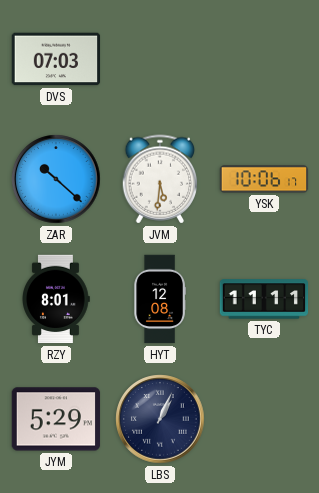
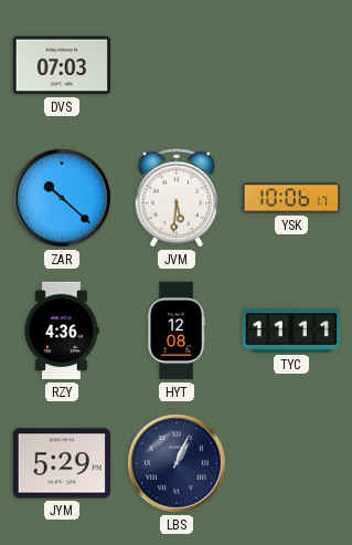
RZY: 8:01 -> 4:36 (62, 331)
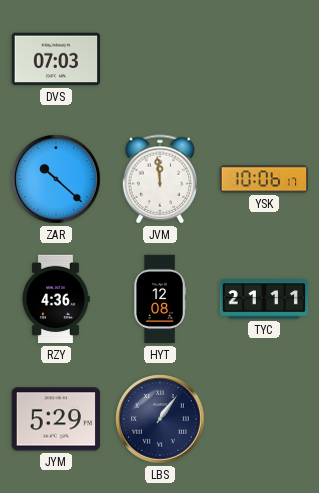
JVM: 5:31 -> 11:59 (160, 179)
TYC: 11:11 -> 21:11 (264, 299)
LBS: 1:04 -> 1:06 (160, 419)
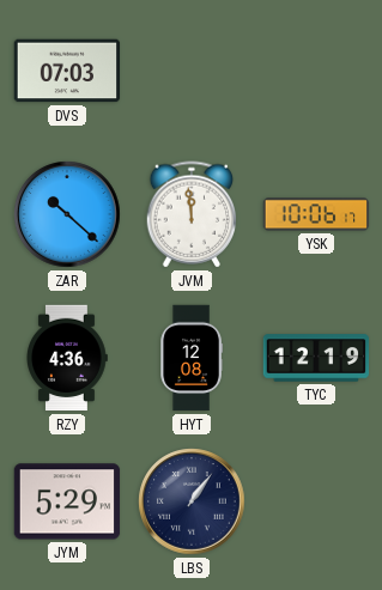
TYC: 21:11 -> 12:19 (316, 358)
